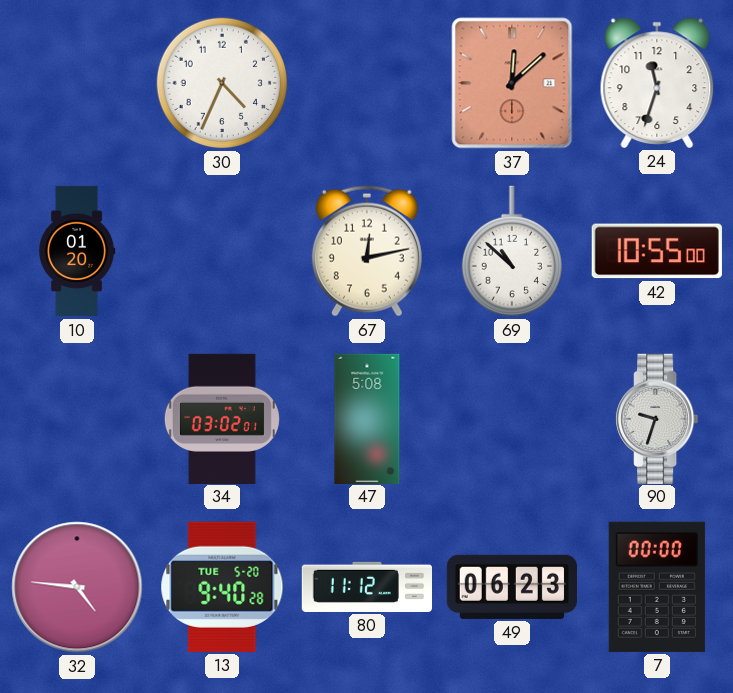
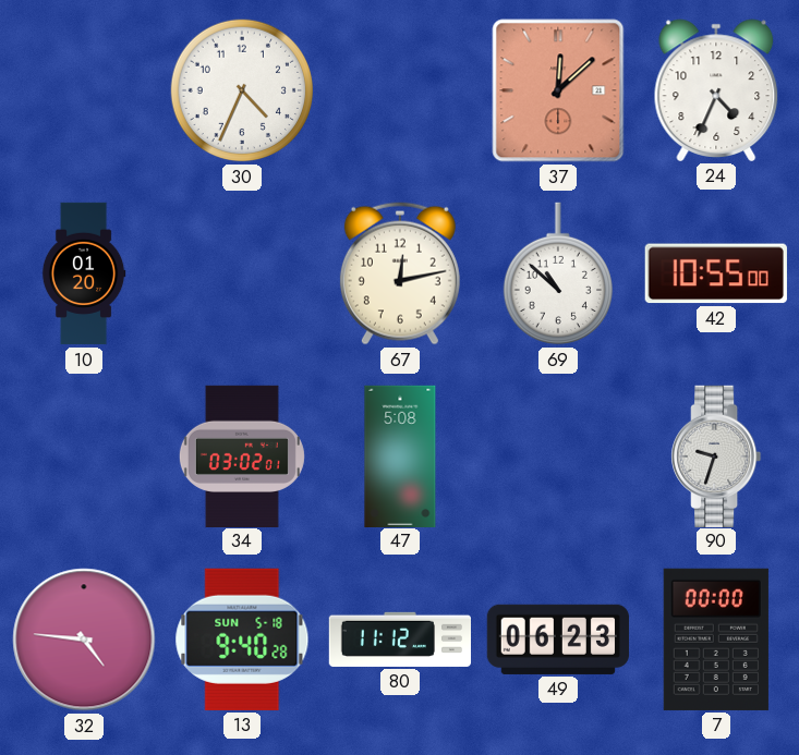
24: 11:33 -> 4:34 (716, 90)
13 date: TUE 5-20 -> SUN 5-18 (242, 640)
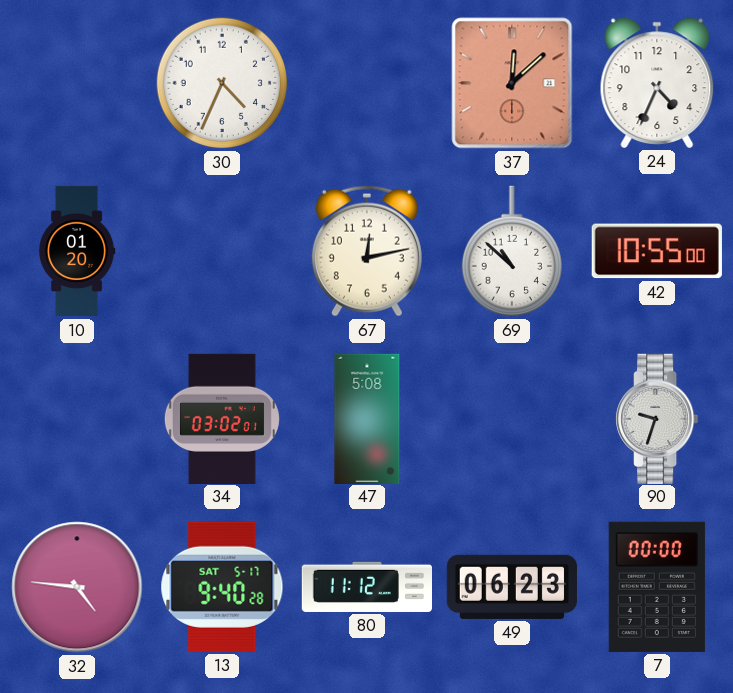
13 date: SUN 5-18 -> SAT 5-17 (222, 587)
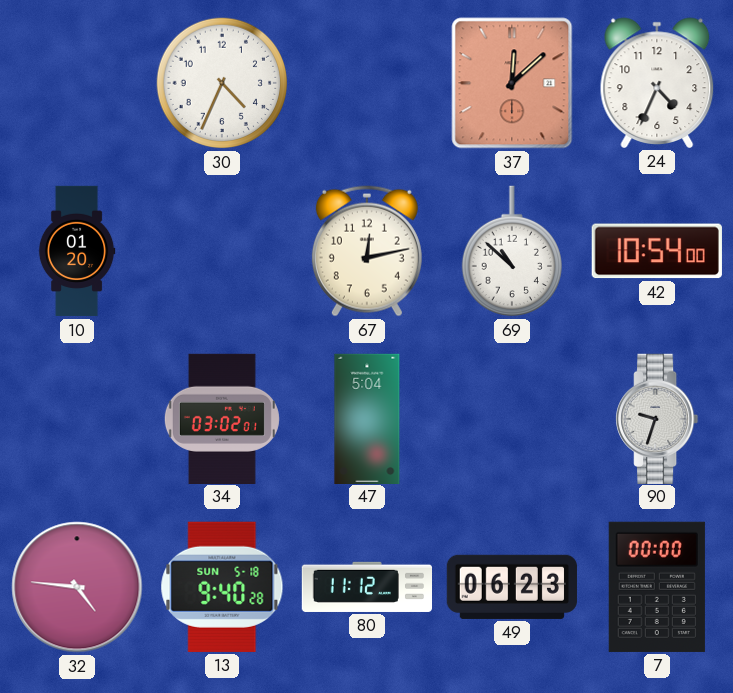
42: 10:55 -> 10:54 (657, 251)
47: 5:08 -> 5:04 (367, 418)
13 date: SAT 5-17 -> SUN 5-18 (222, 587)
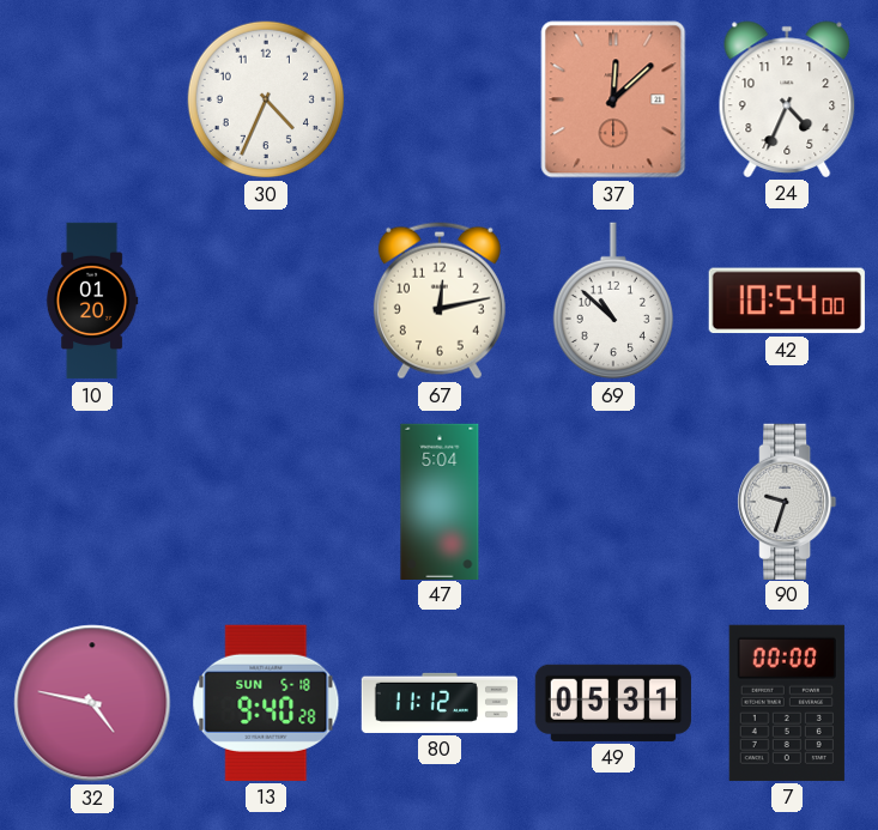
34: 03:02 -> none (222, 418)
32: 4:46 -> 4:47 (92, 703)
49: 06:23 -> 05:31 (613, 703)
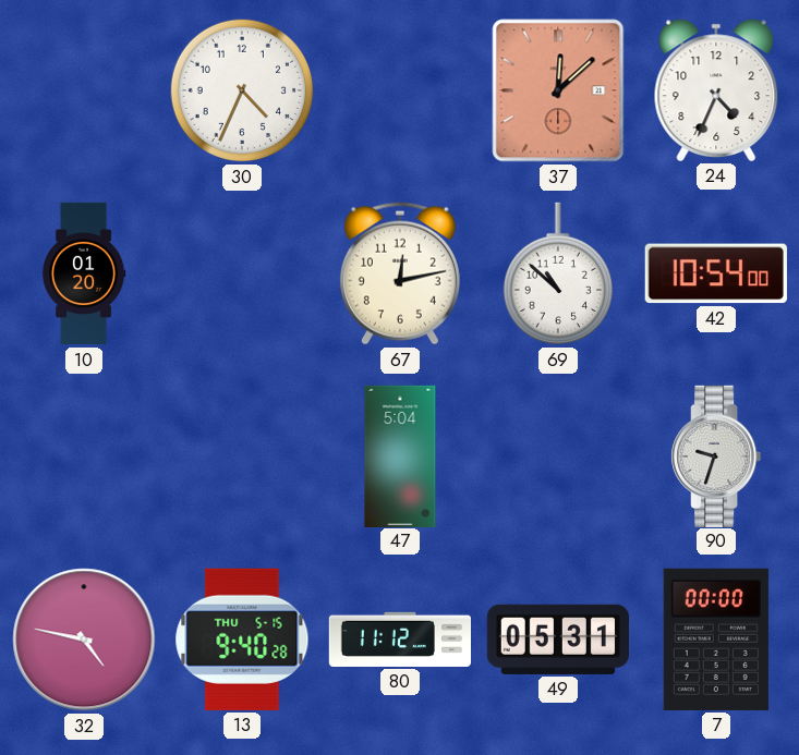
13 date: SUN 5-18 -> THU 5-15 (242, 640)
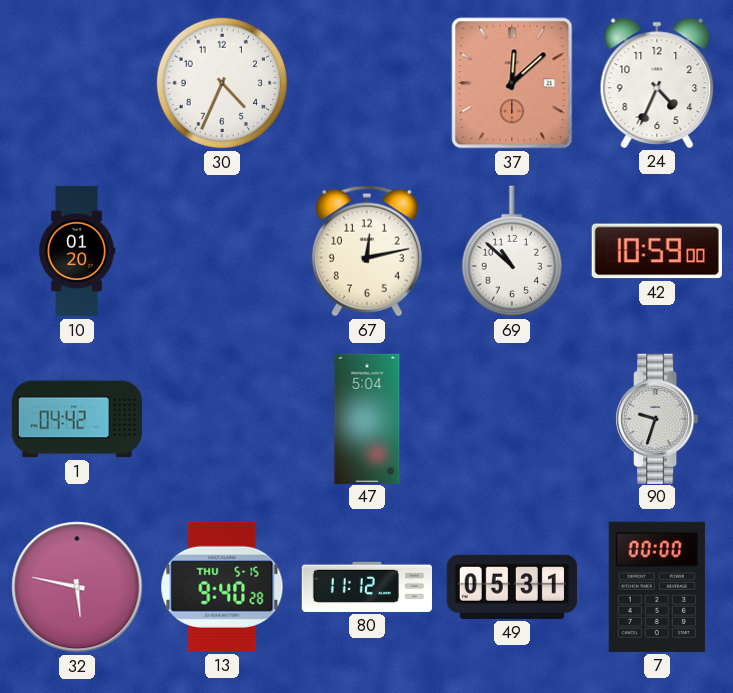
42: 10:54 -> 10:59 (657, 251)
1: none -> 04:42 (76, 419)
32: 4:47 -> 5:47 (77, 587)
